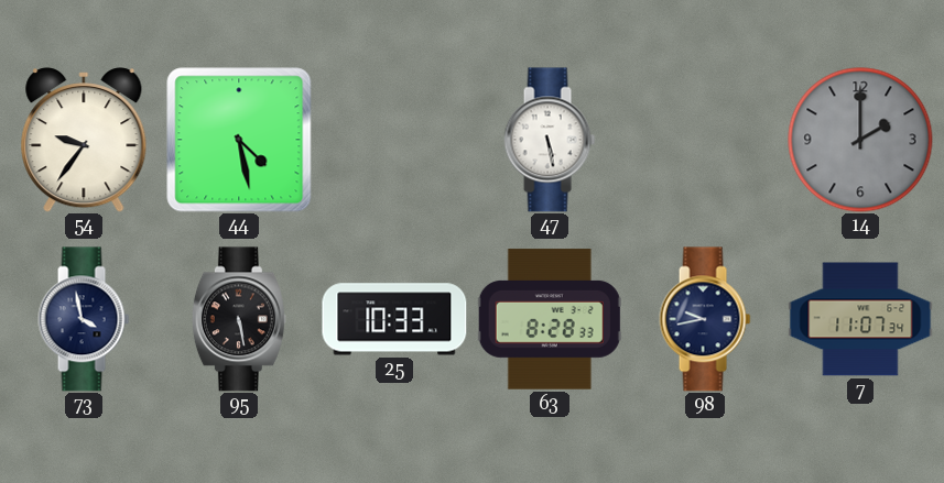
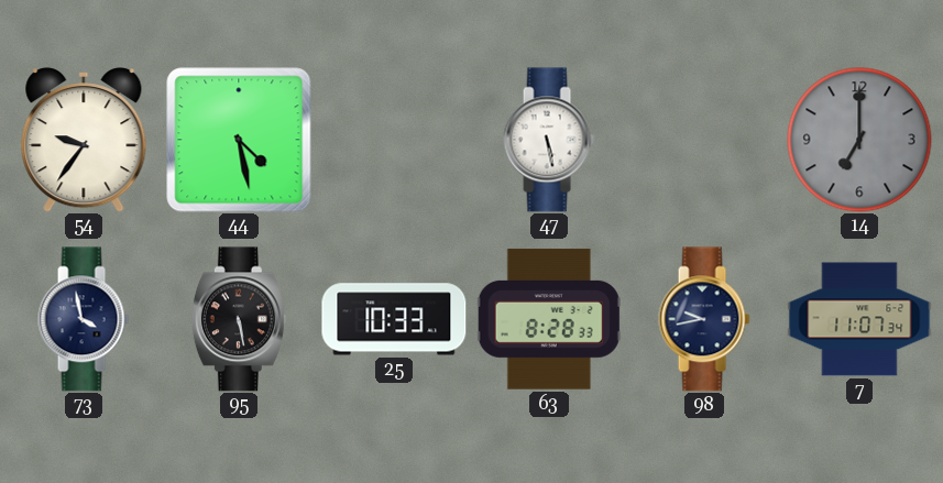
14: 2:00 -> 7:00 (859, 140)
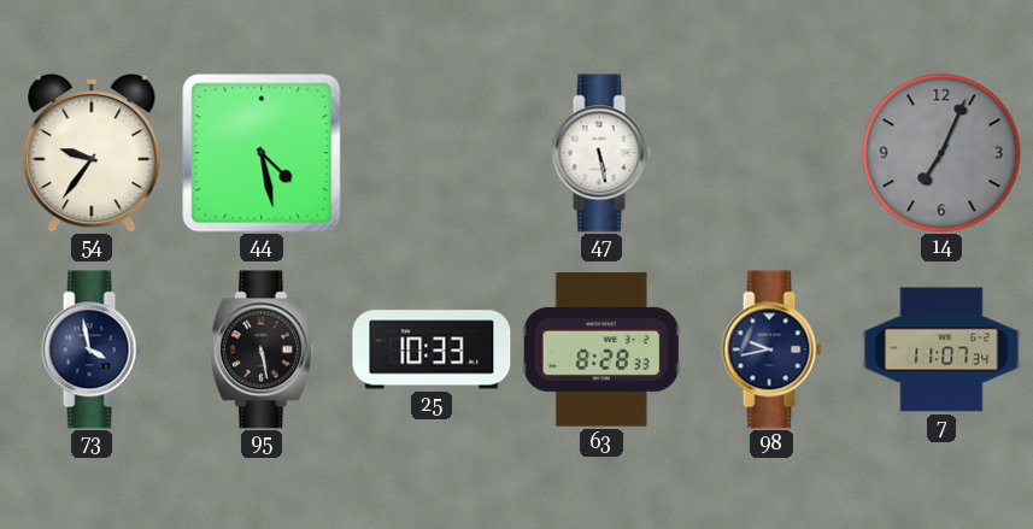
14: 7:00 -> 7:04 (941, 153)
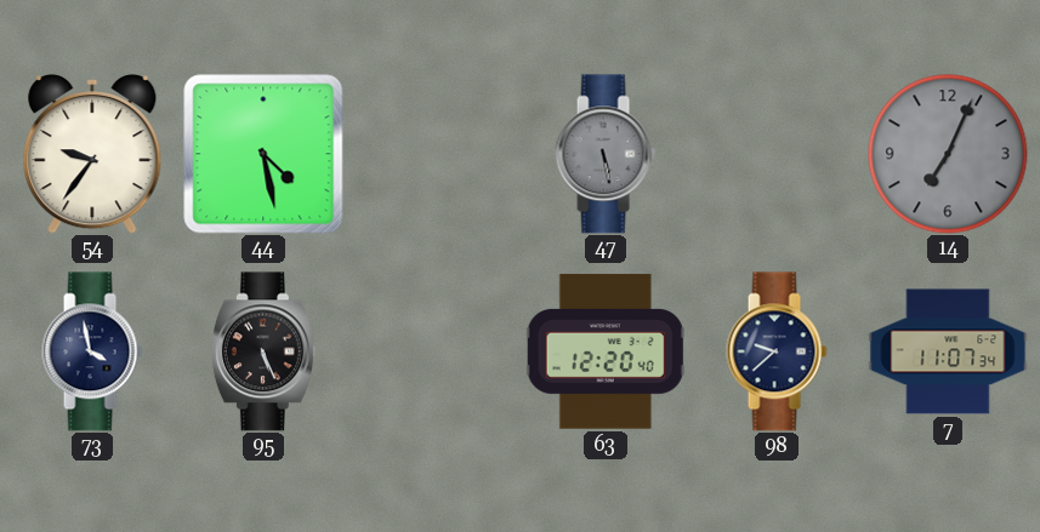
47 dial: white -> grey (606, 154)
95: 5:28 -> 5:26 (263, 351)
25: 10:33 -> none (432, 349)
63: 8:28 -> 12:20 (606, 351)
98: 9:43 -> 9:38 (777, 351)
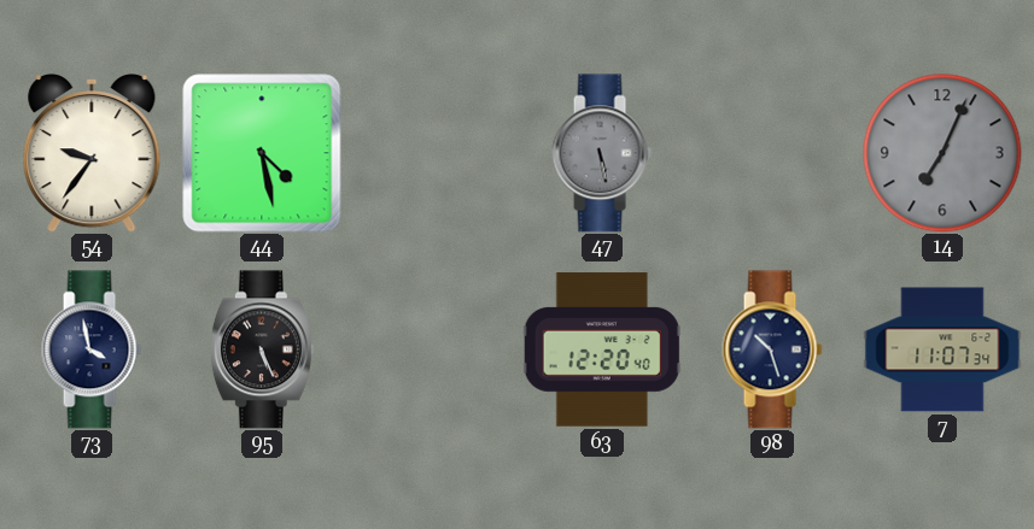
98: 9:38 -> 10:27 (772, 349)
